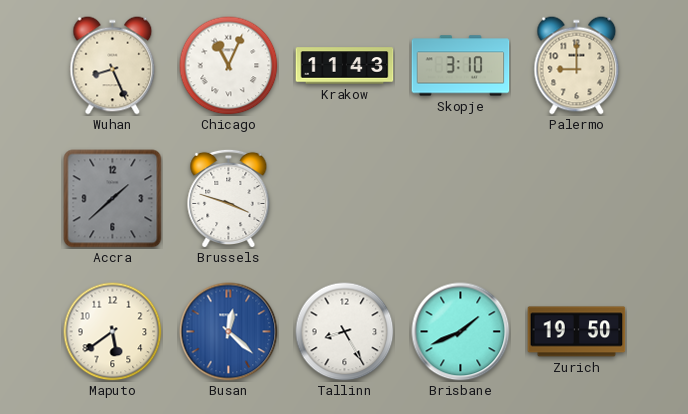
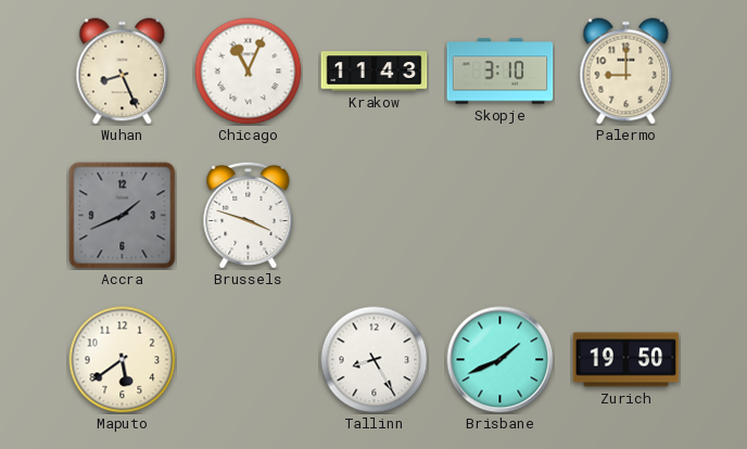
Accra: 1:38 -> 1:41 (123, 216)
Busan: 12:22 -> none (229, 332)
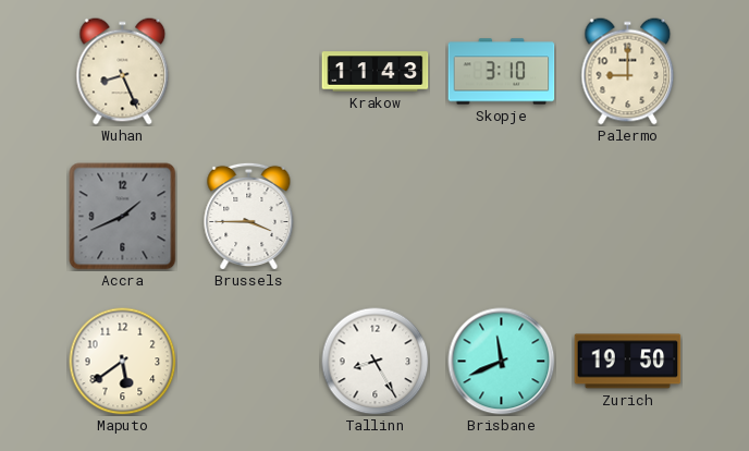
Chicago: 11:04 -> none (249, 72)
Brussels: 3:48 -> 3:45 (249, 216)
Brisbane: 1:41 -> 11:41 (502, 362)
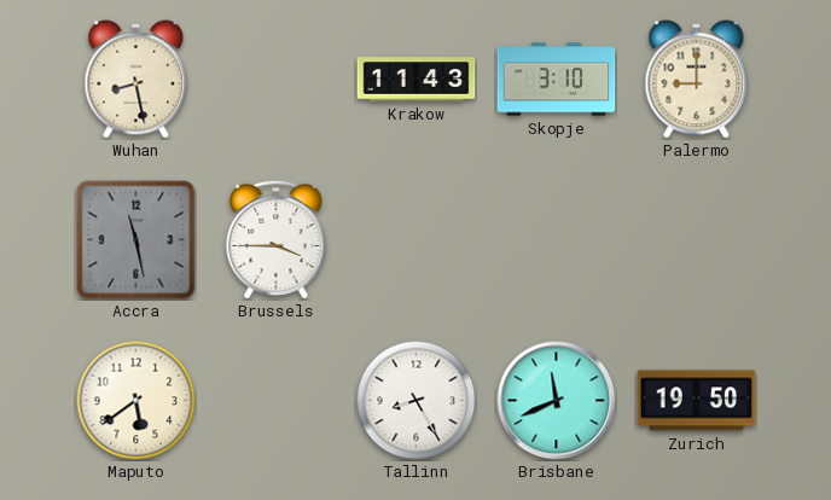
Wuhan: 8:26 -> 8:28 (136, 80)
Accra: 1:41 -> 11:28 (136, 240)
